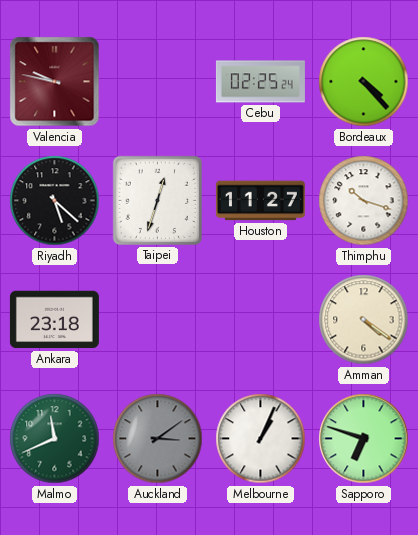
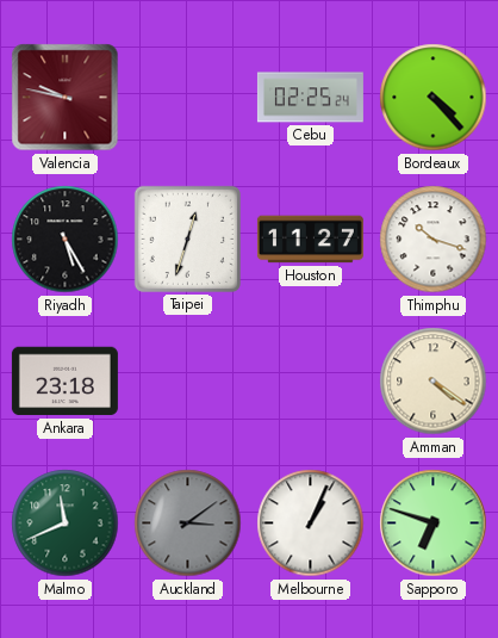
Riyadh: 5:22 -> 5:25 (66, 240)
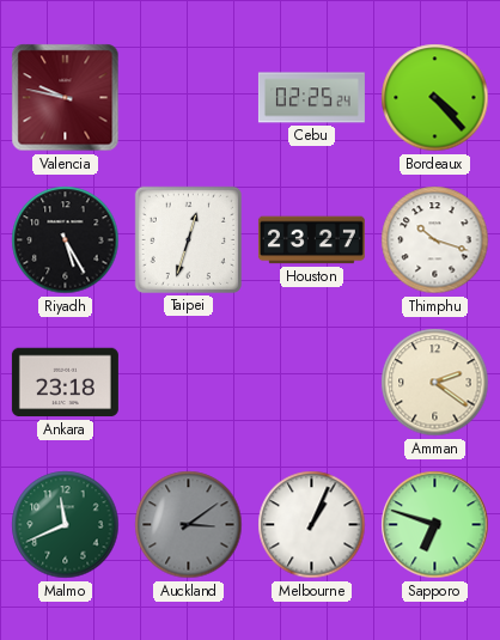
Houston: 11:27 -> 23:27 (311, 240)
Amman: 4:21 -> 2:21 (435, 383)
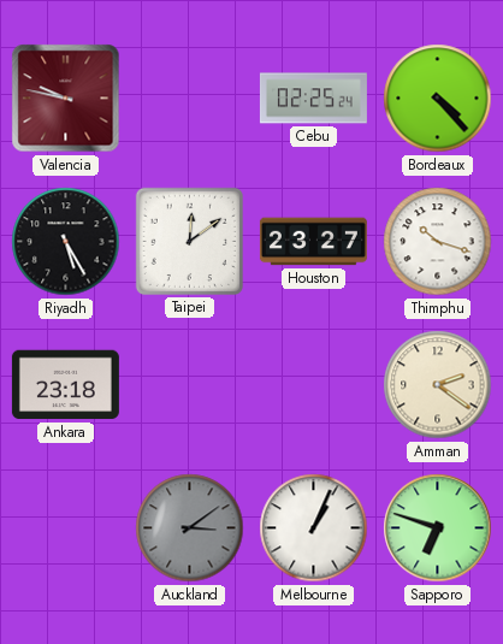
Taipei: 12:33 -> 12:09 (189, 241)
Malmo: 11:41 -> none (66, 525)
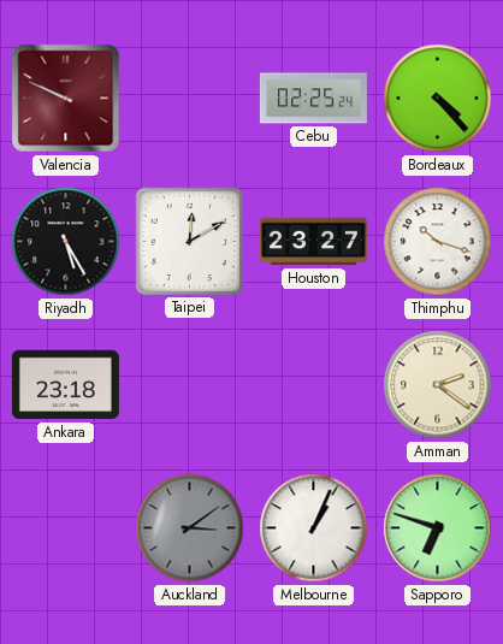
Valencia: 9:47 -> 9:49 (66, 99)
Taipei: 12:09 -> 12:10 (189, 241)
